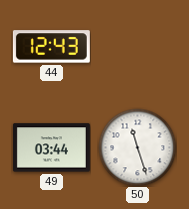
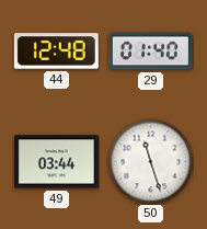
44: 12:43 -> 12:48 (56, 51)
29: none -> 01:40 (150, 51)
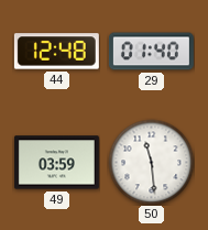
49: 03:44 -> 03:59 (56, 163)
50: 11:27 -> 11:29 (151, 162)
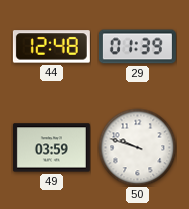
29: 01:40 -> 01:39 (137, 47)
50: 11:29 -> 9:48 (137, 147)
